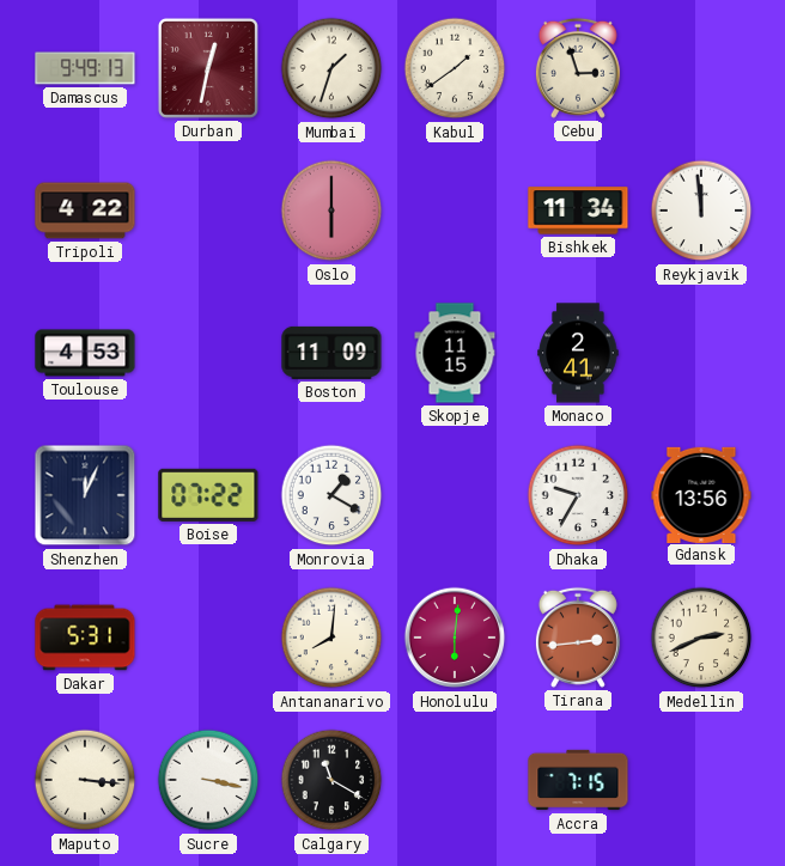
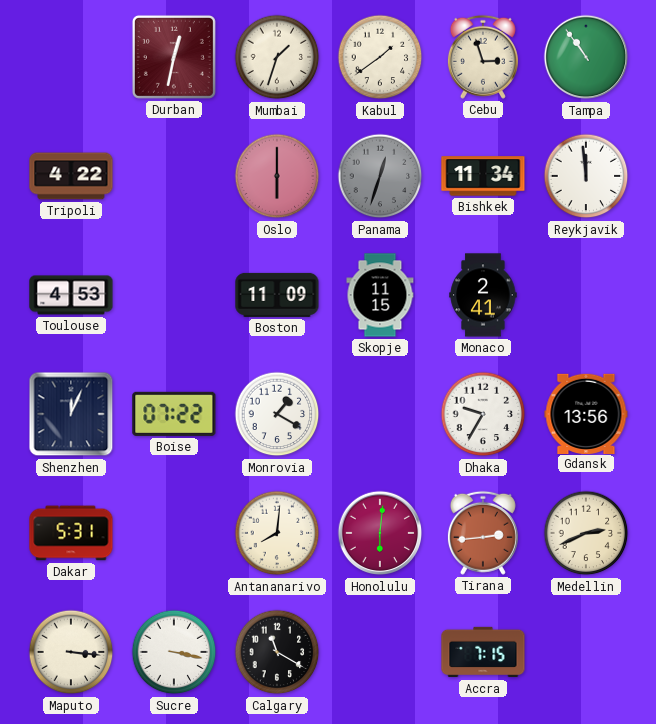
Damascus: 9:49 -> none (85, 68)
Tampa: none -> 10:54 (586, 57)
Panama: none -> 12:33 (380, 176)
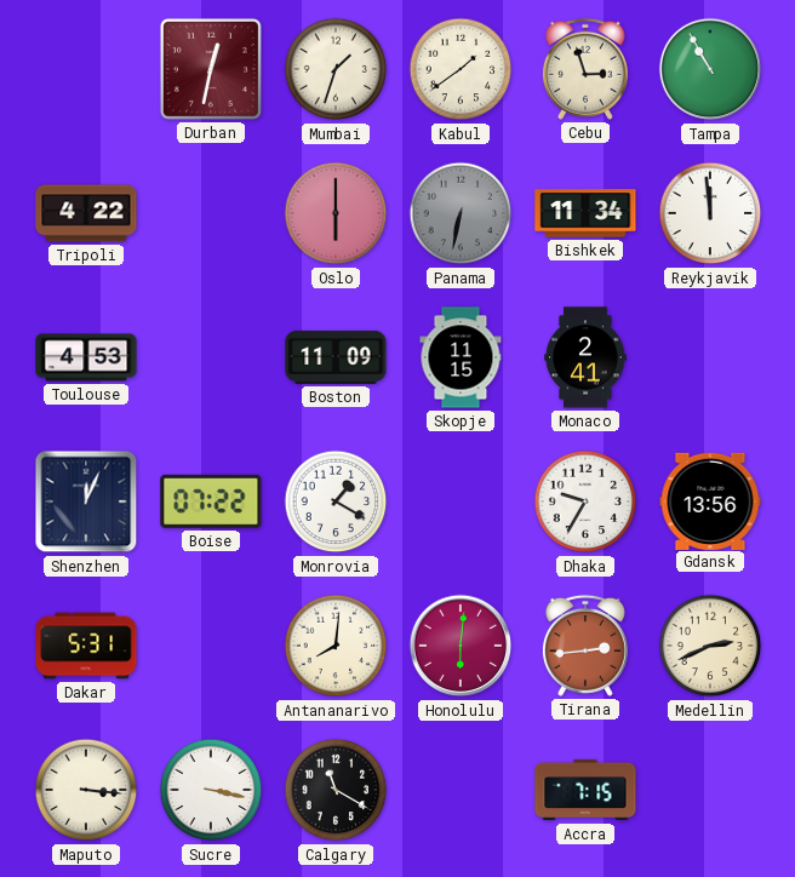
Tampa: 10:54 -> 10:55 (710, 69)
Panama: 12:33 -> 6:32 (461, 213)
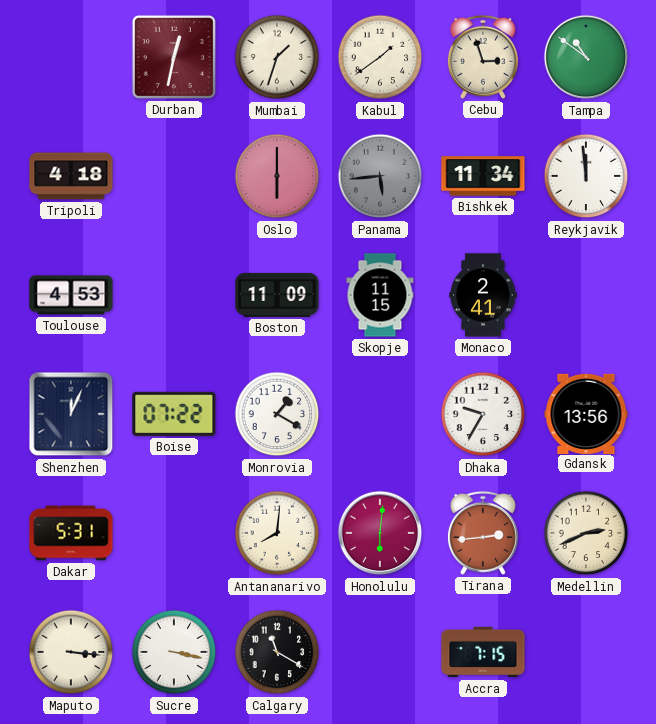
Tampa: 10:55 -> 10:51 (586, 57)
Tripoli: 4:22 -> 4:18 (71, 176)
Panama: 6:32 -> 5:44 (380, 176)
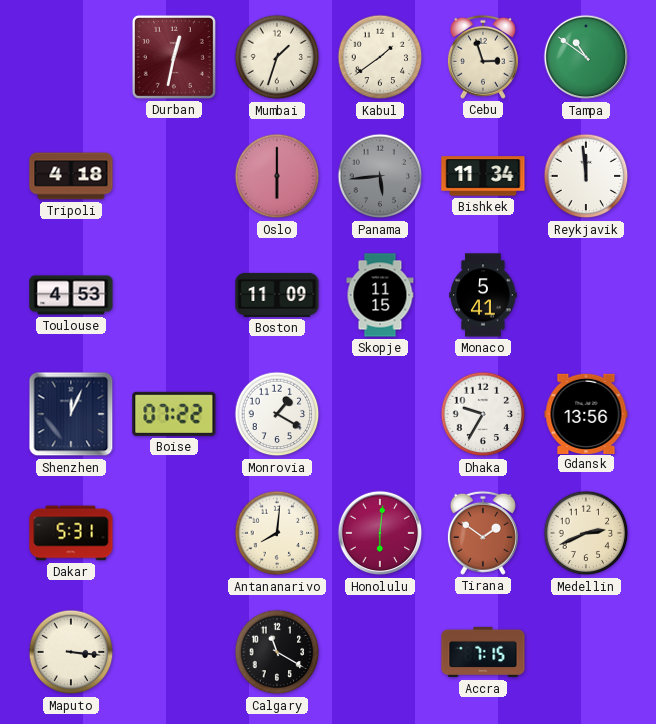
Monaco: 2:41 -> 5:41 (483, 295)
Tirana: 2:44 -> 1:51 (483, 533)
Sucre: 3:17 -> none (174, 652)
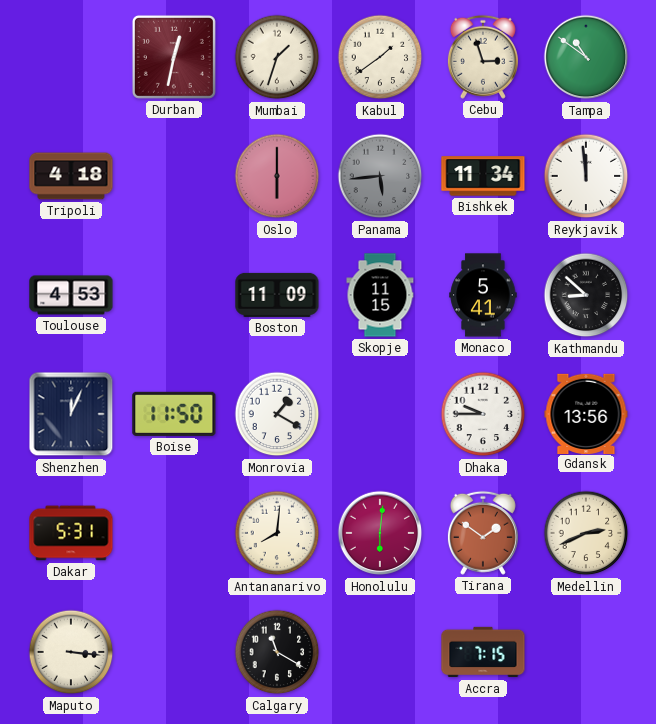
Kathmandu: none -> 8:52 (586, 295)
Boise: 07:22 -> 11:50 (174, 414)
Dhaka: 9:35 -> 9:45 (483, 414)
